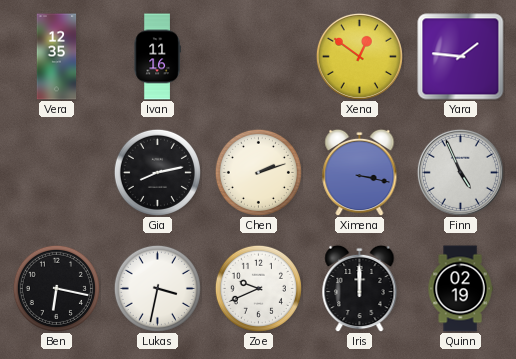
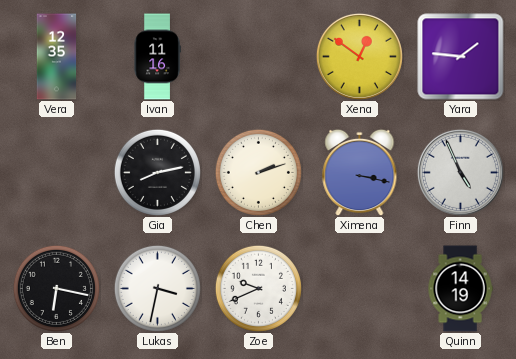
Iris: 12:00 -> none (360, 288)
Quinn: 02:19 -> 14:19 (460, 289)
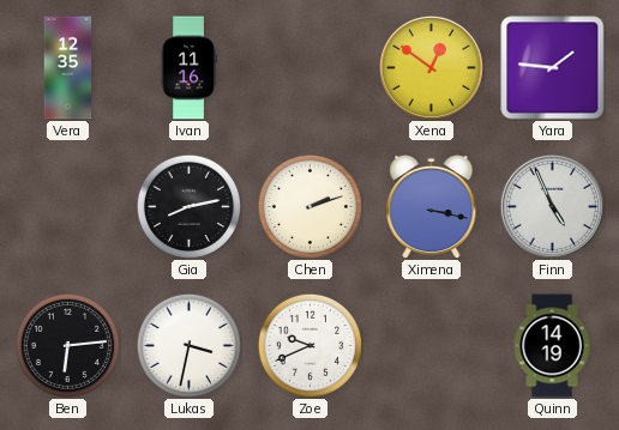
Ben: 6:17 -> 6:14 (67, 345)
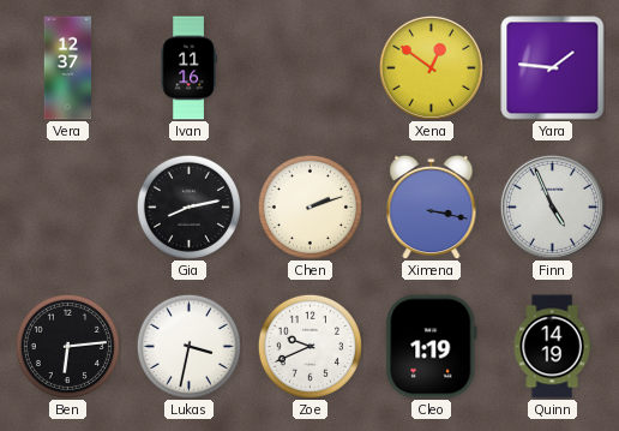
Vera: 12:35 -> 12:37 (68, 68)
Cleo: none -> 1:19 (432, 347)
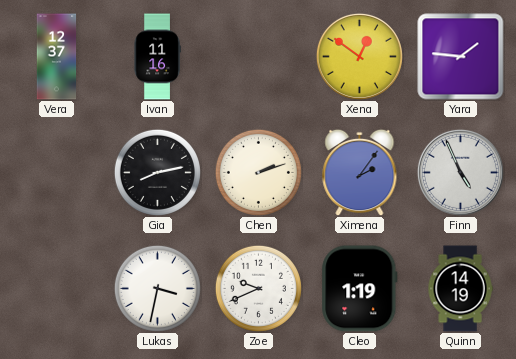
Ximena: 3:17 -> 2:06 (360, 172)
Ben: 6:14 -> none (67, 346)
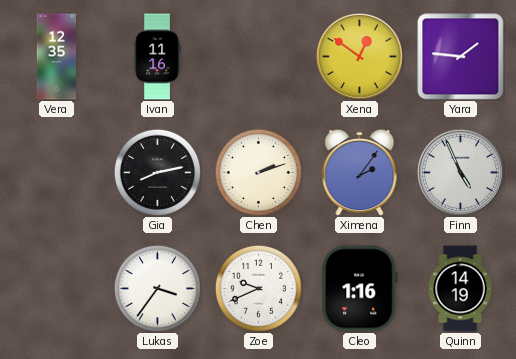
Vera: 12:37 -> 12:35 (57, 57)
Lukas: 3:32 -> 3:36 (157, 288)
Cleo: 1:19 -> 1:16 (360, 289)
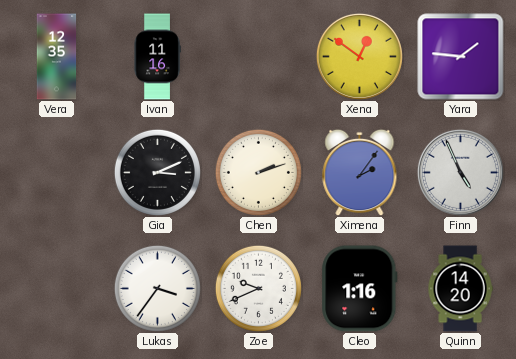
Gia: 8:13 -> 3:11 (157, 172)
Quinn: 14:19 -> 14:20 (460, 289)
